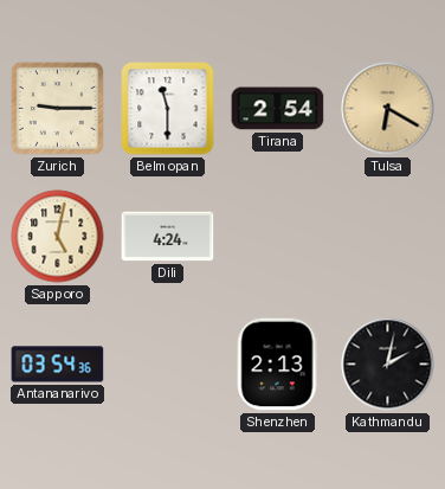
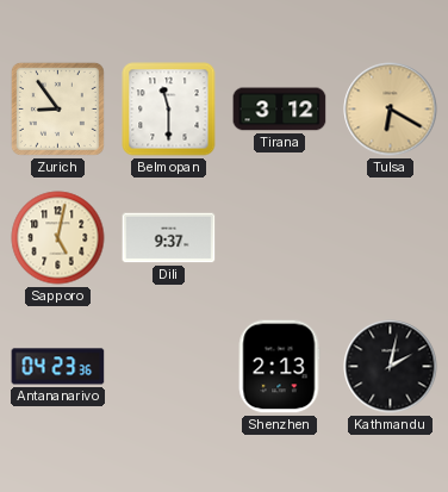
Zurich: 9:15 -> 8:54 (57, 108)
Tirana: 2:54 -> 3:12 (280, 110)
Dili: 4:24 -> 9:37 (169, 238)
Antananarivo: 03:54 -> 04:23 (58, 367)
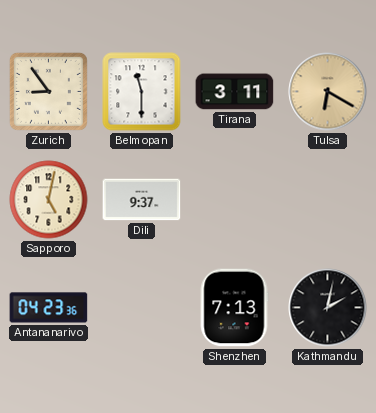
Tirana: 3:12 -> 3:11 (235, 92)
Shenzhen: 2:13 -> 7:13 (234, 308)
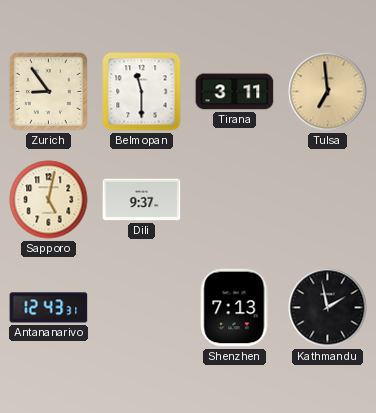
Tulsa: 6:20 -> 6:59 (328, 92)
Antananarivo: 04:23 -> 12:43 (49, 308)
Kathmandu: 2:02 -> 1:58 (328, 308)
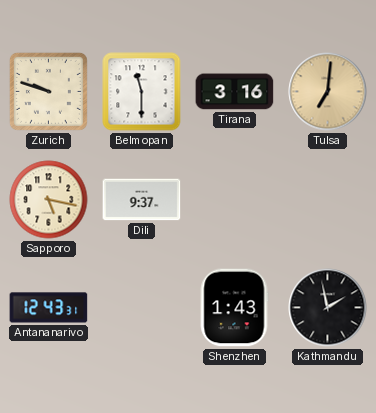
Zurich: 8:54 -> 9:48 (48, 91)
Tirana: 3:11 -> 3:16 (235, 92)
Tulsa: 6:59 -> 7:01 (328, 92)
Sapporo: 5:02 -> 5:17 (49, 200)
Shenzhen: 7:13 -> 1:43 (234, 308)
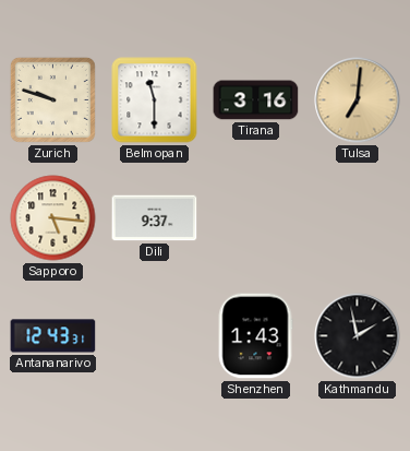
Sapporo: 5:17 -> 5:16 (53, 218)
